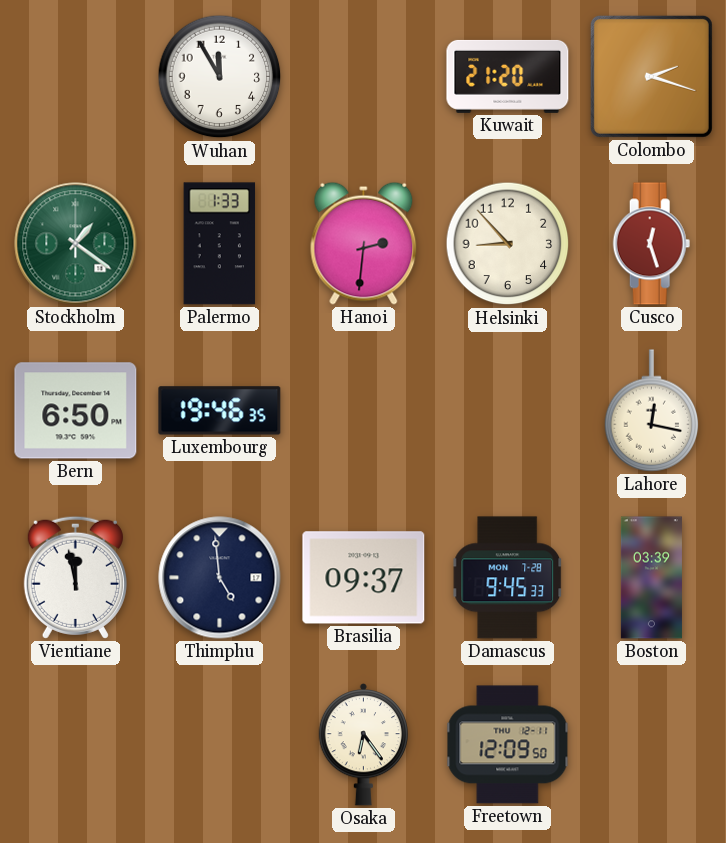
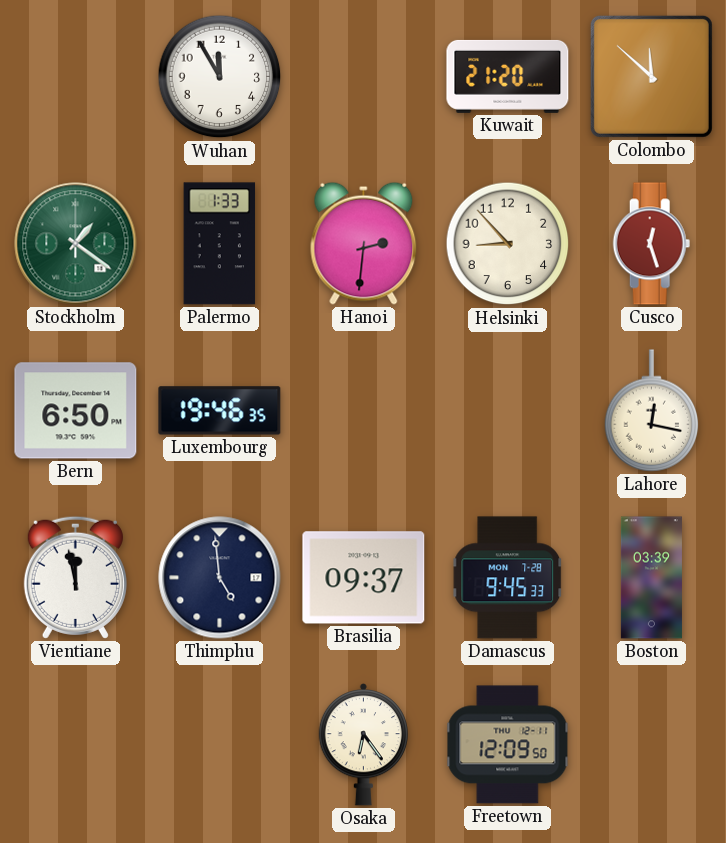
Colombo: 2:18 -> 11:52 (651, 76)
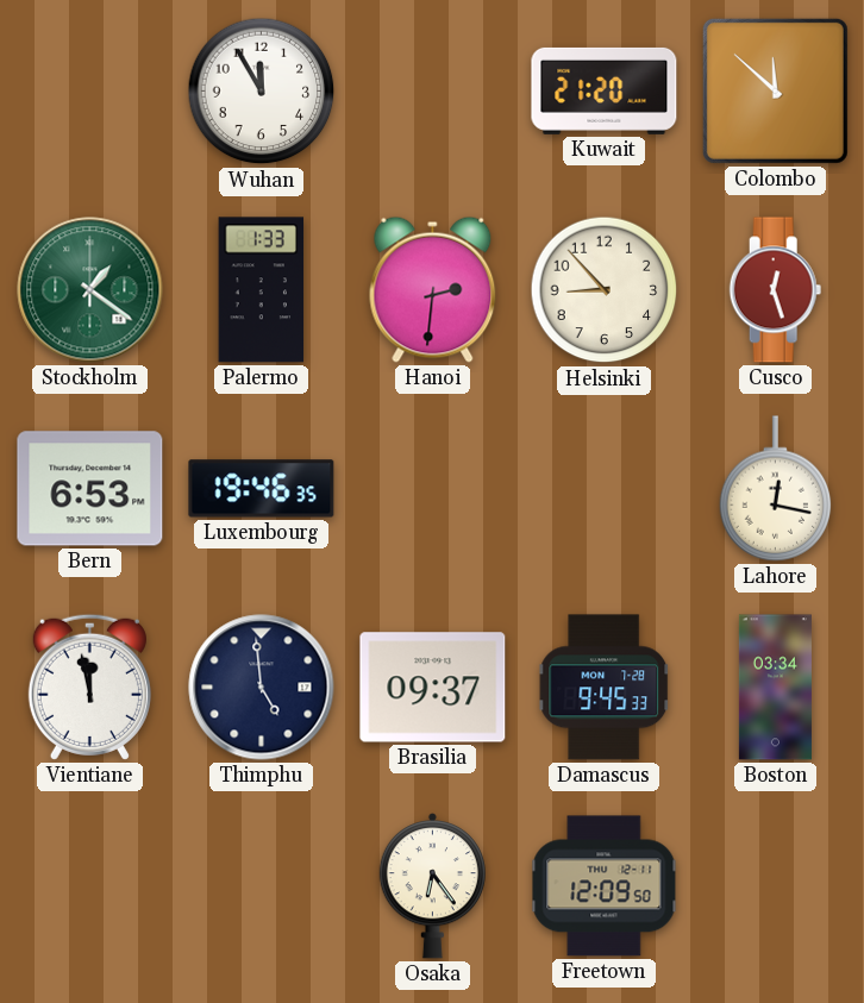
Bern: 6:50 -> 6:53 (90, 489)
Boston: 03:39 -> 03:34 (775, 688)
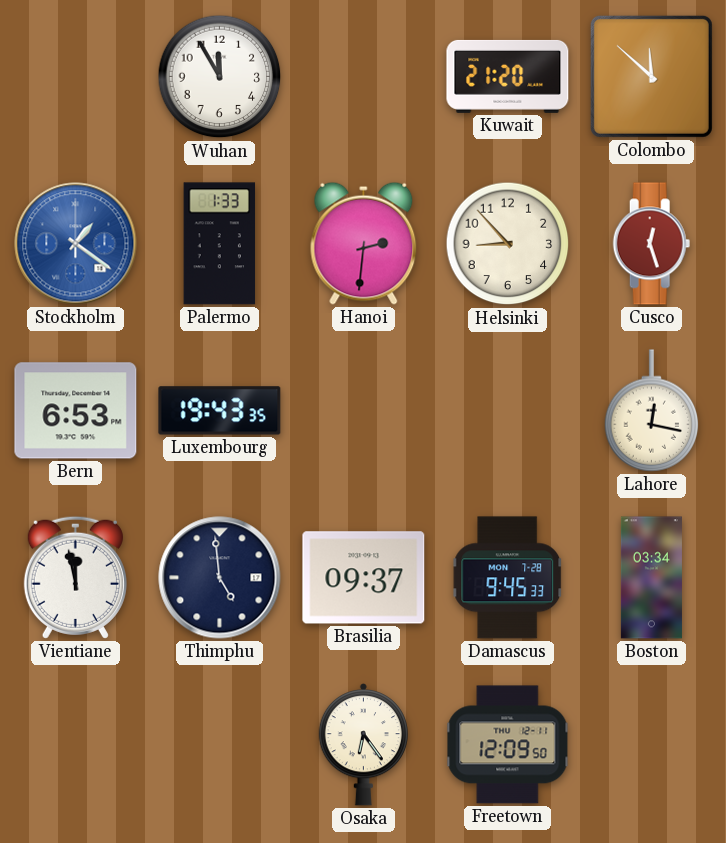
Stockholm dial: green -> blue (76, 244)
Luxembourg: 19:46 -> 19:43 (220, 411)
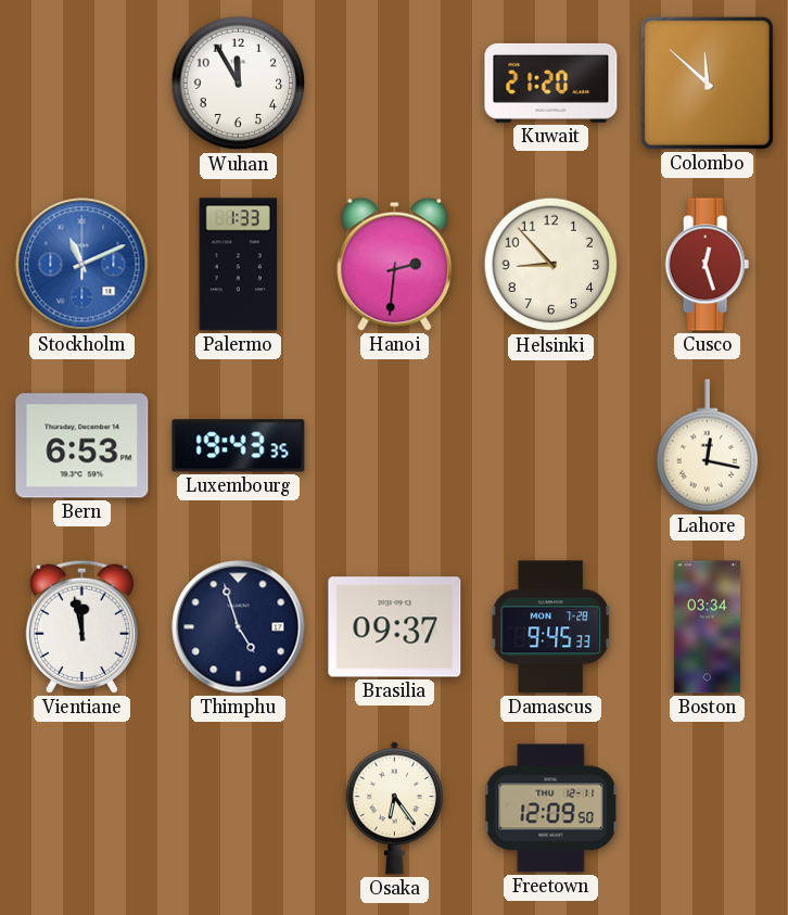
Stockholm: 1:21 -> 11:11 (82, 265)
Thimphu: 4:59 -> 4:57 (239, 627)
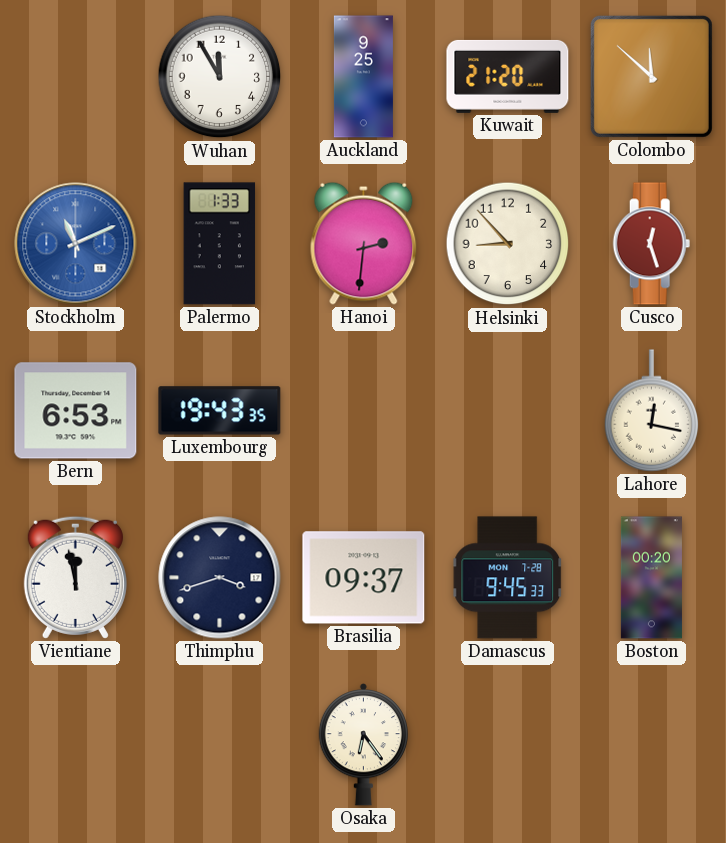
Auckland: none -> 9:25 (363, 77)
Thimphu: 4:57 -> 3:42 (220, 578)
Boston: 03:34 -> 00:20 (651, 578)
Freetown: 12:09 -> none (551, 809)
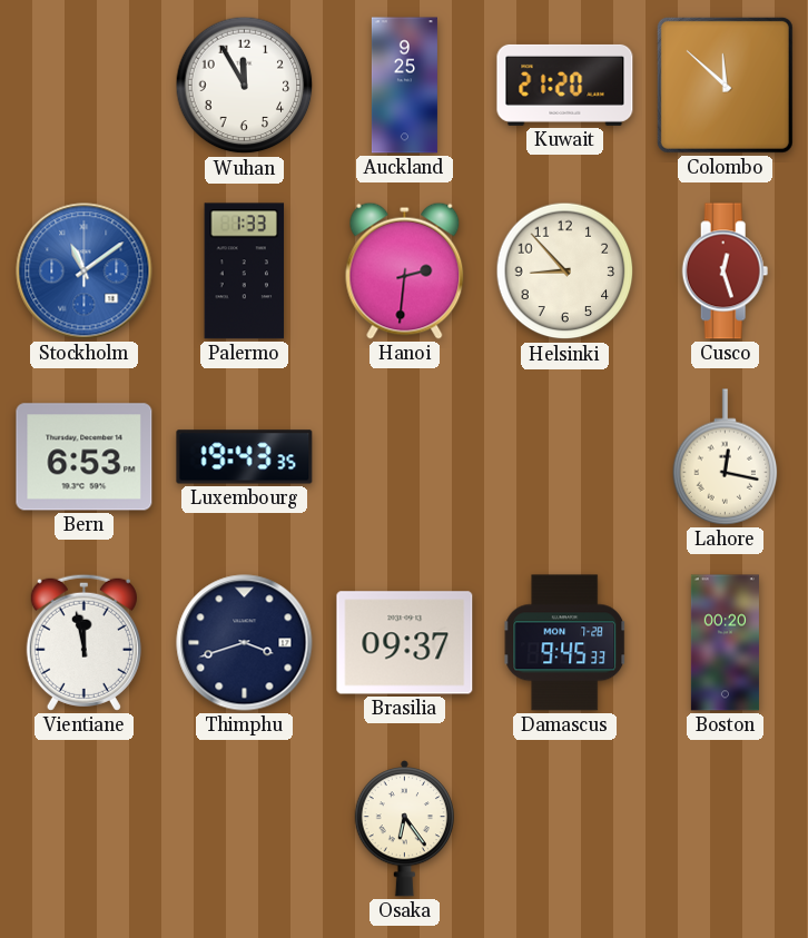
Stockholm: 11:11 -> 11:09 (85, 271)
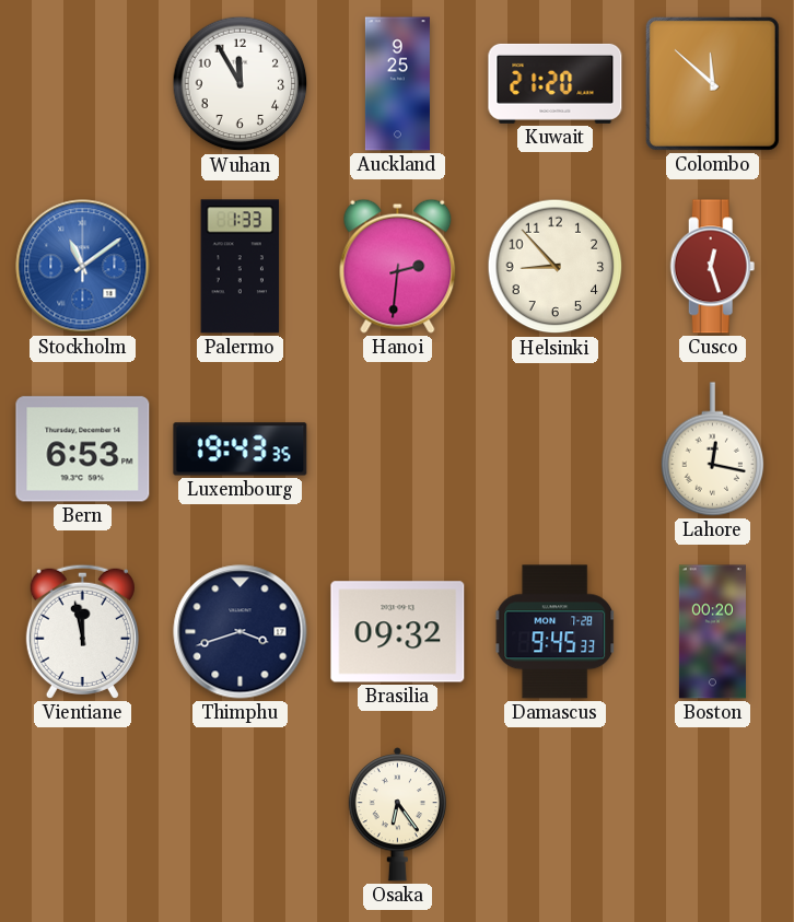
Brasilia: 09:37 -> 09:32 (398, 632)
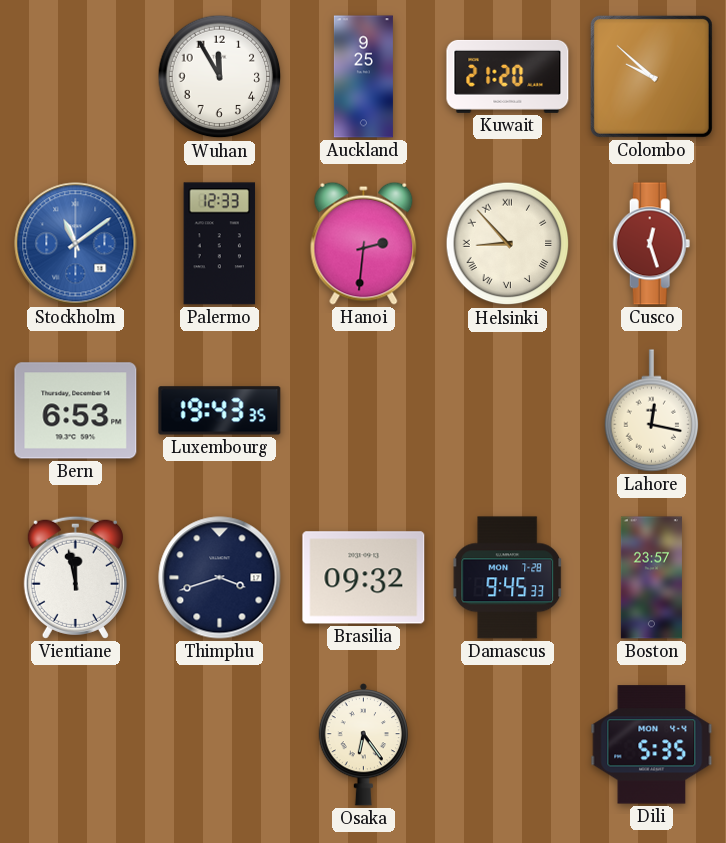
Colombo: 11:52 -> 9:52 (651, 76)
Palermo: 1:33 -> 12:33 (220, 244)
Helsinki numerals: Arabic -> Roman (508, 244)
Boston: 00:20 -> 23:57 (651, 578)
Dili: none -> 5:35 (652, 745)
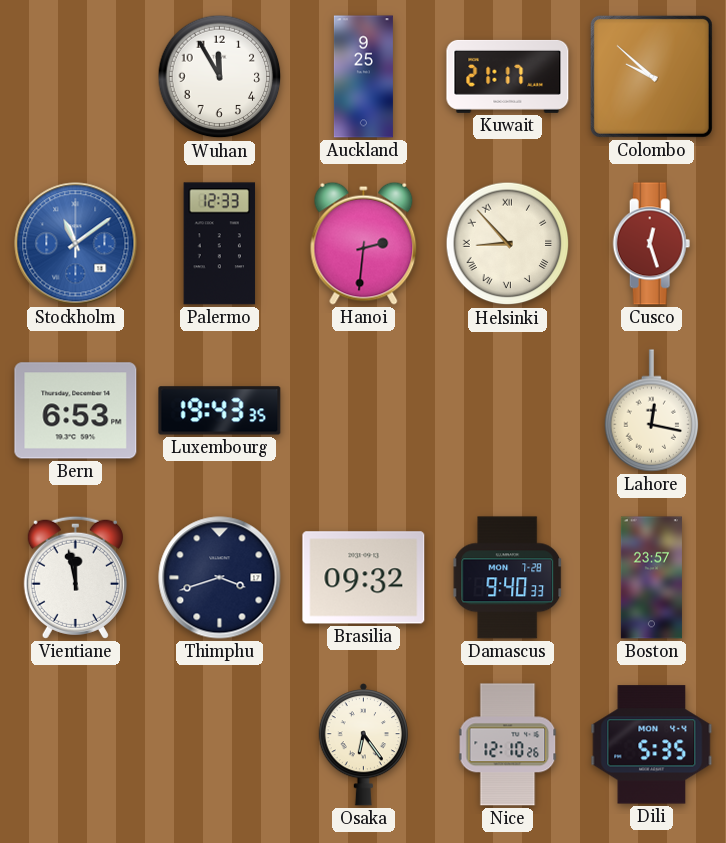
Kuwait: 21:20 -> 21:17 (508, 76)
Damascus: 9:45 -> 9:40 (508, 578)
Nice: none -> 12:10 (508, 745)
